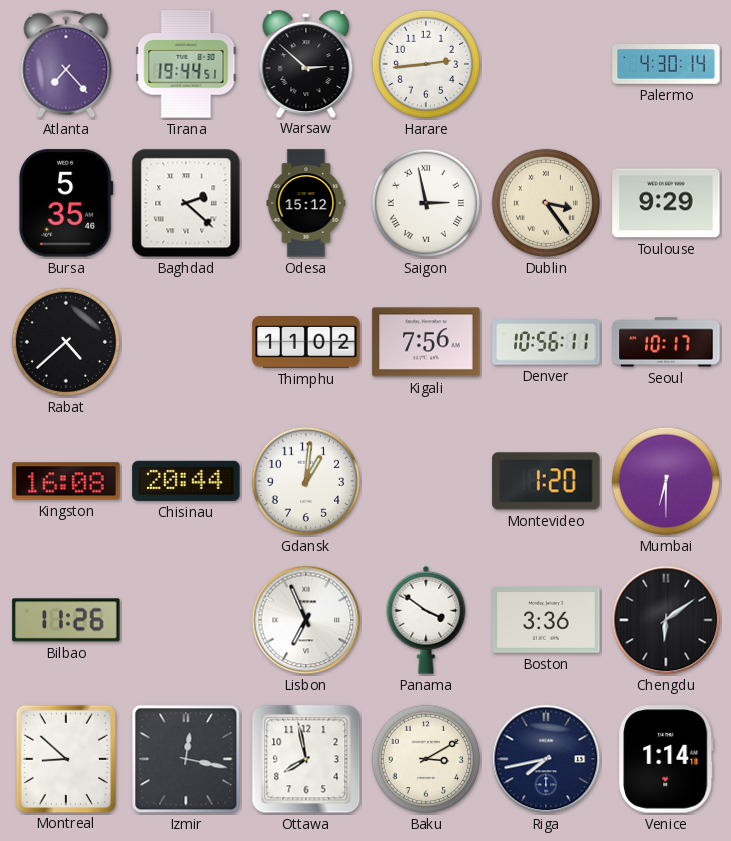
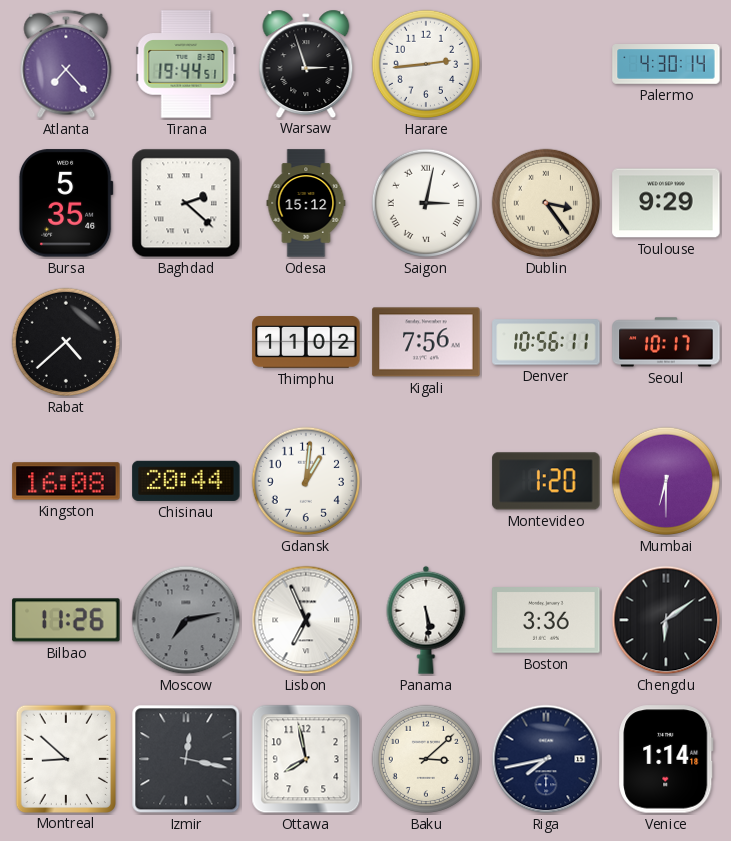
Warsaw: 2:52 -> 2:57 (306, 63)
Saigon: 2:58 -> 3:02 (426, 203)
Moscow: none -> 7:13 (186, 620)
Panama: 3:51 -> 5:29 (426, 620)
Baku: 3:10 -> 3:08 (426, 759)
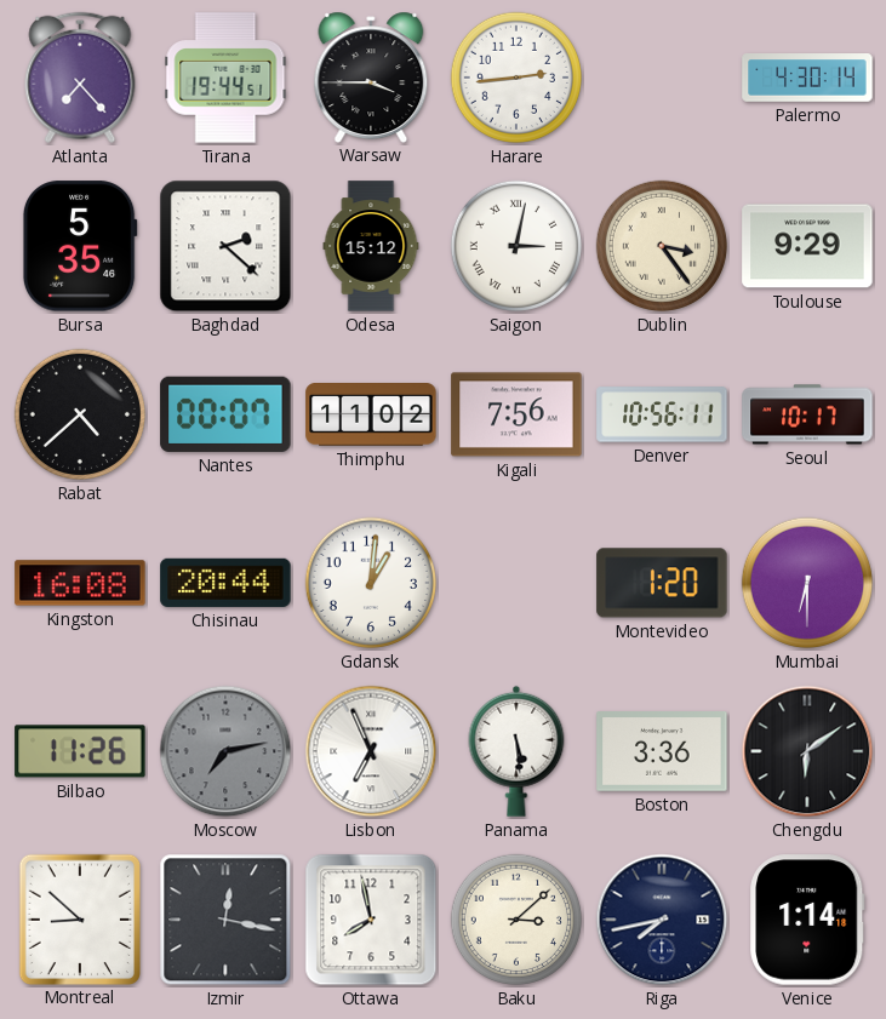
Warsaw: 2:57 -> 3:45 (371, 76)
Nantes: none -> 00:07 (225, 414)
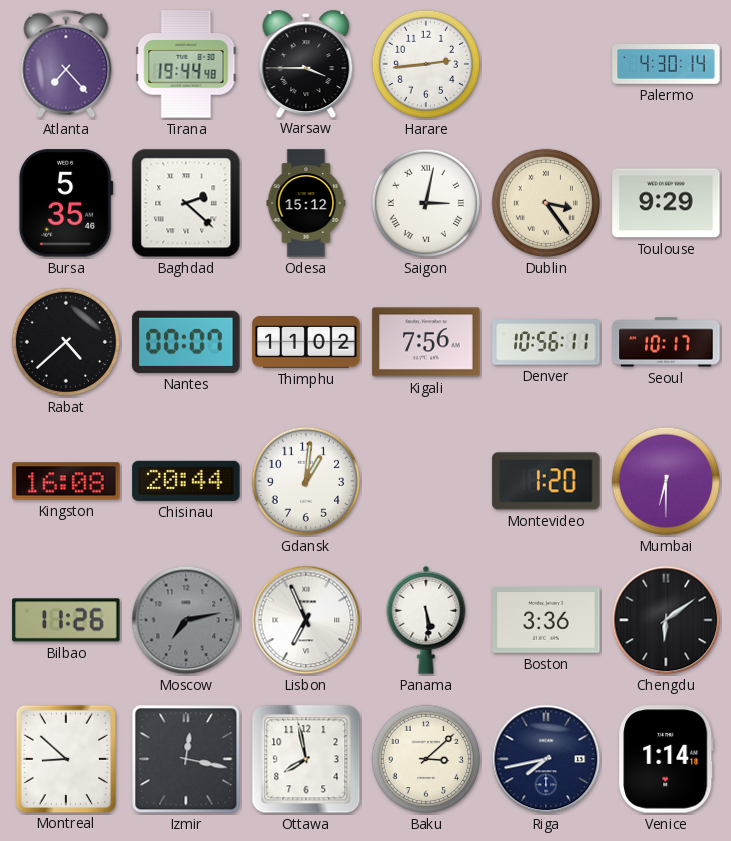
Tirana: 19:44:51 -> 19:44:48 (186, 64)
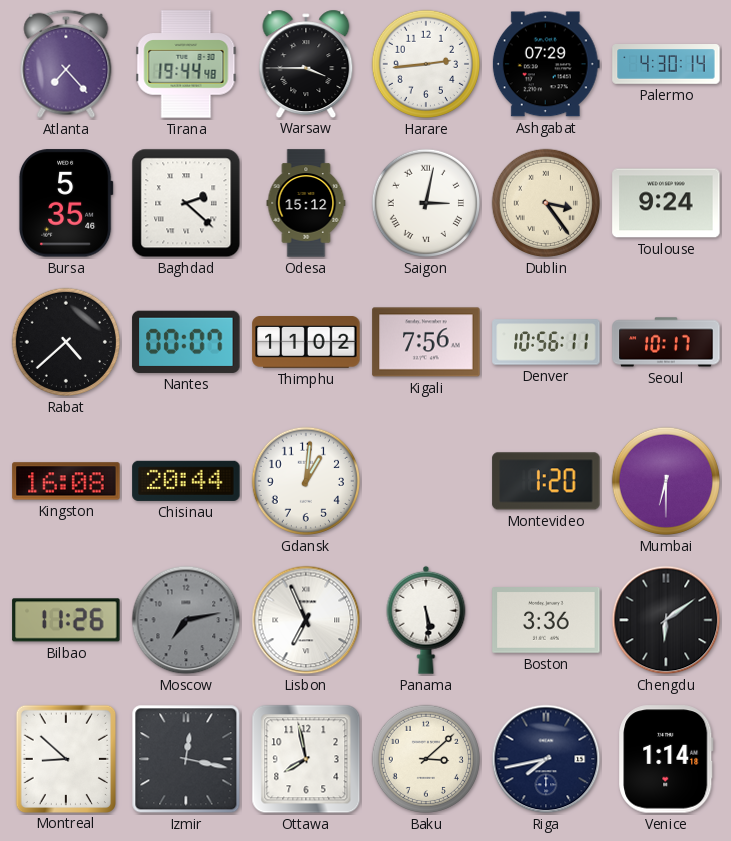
Ashgabat: none -> 07:29 (546, 64)
Toulouse: 9:29 -> 9:24 (666, 203)
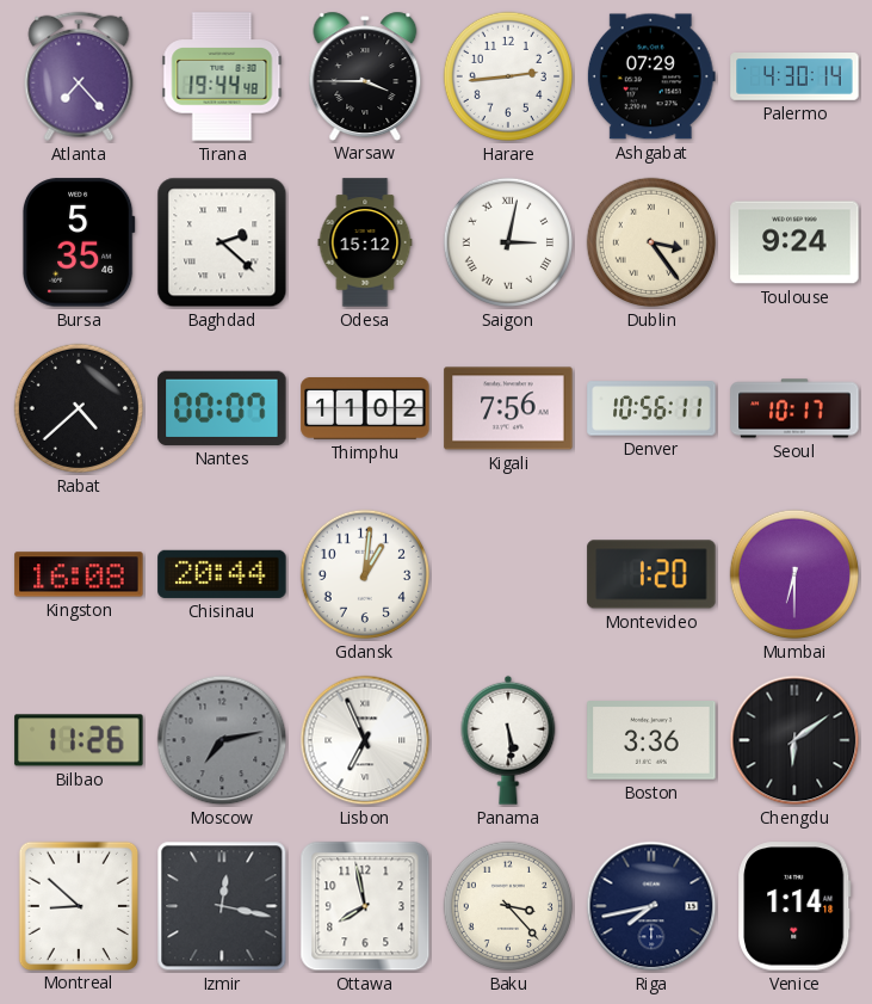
Baku: 3:08 -> 3:23 (508, 906)
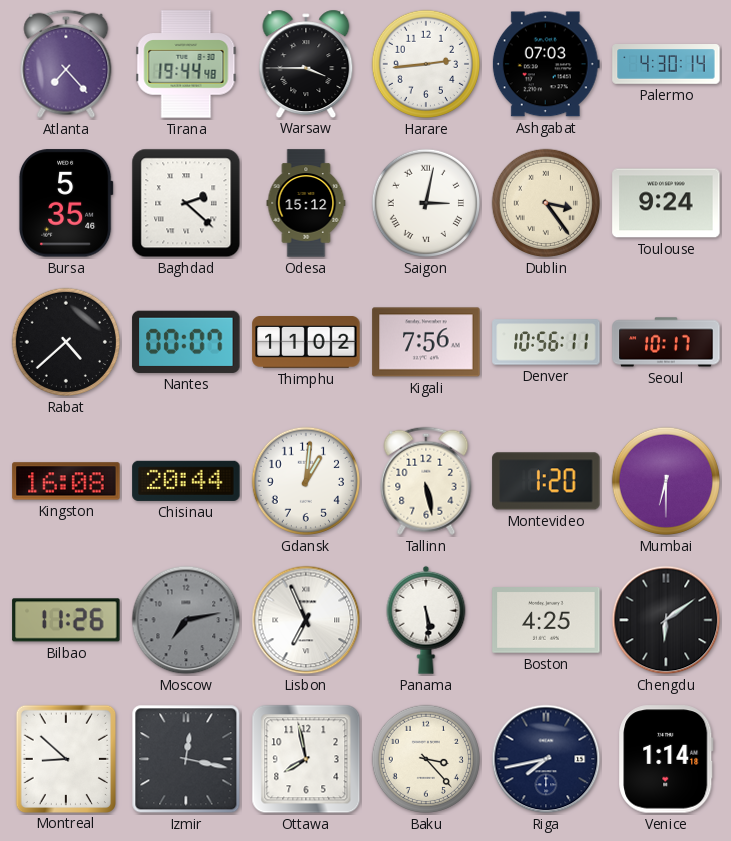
Ashgabat: 07:29 -> 07:03 (546, 64)
Tallinn: none -> 5:28 (426, 481)
Boston: 3:36 -> 4:25 (546, 621)
